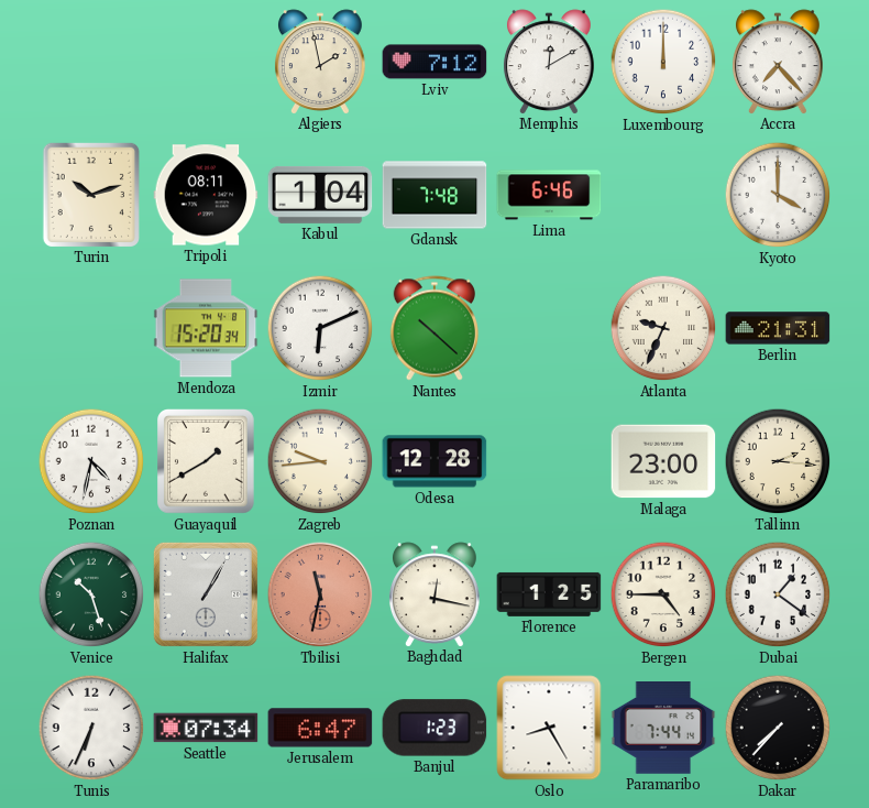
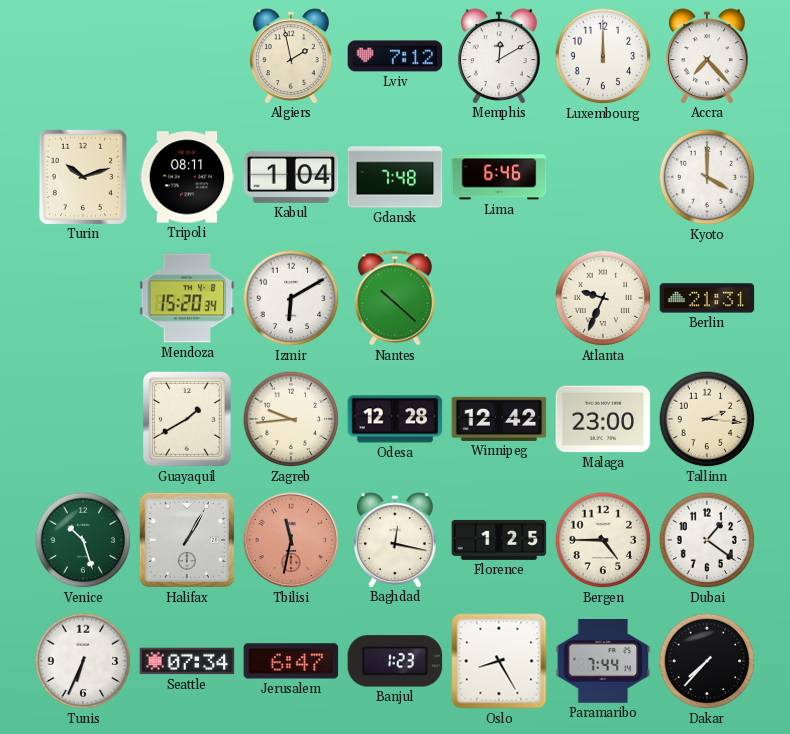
Izmir: 6:11 -> 6:10 (291, 298)
Poznan: 4:32 -> none (91, 461)
Winnipeg: none -> 12:42 (499, 419)
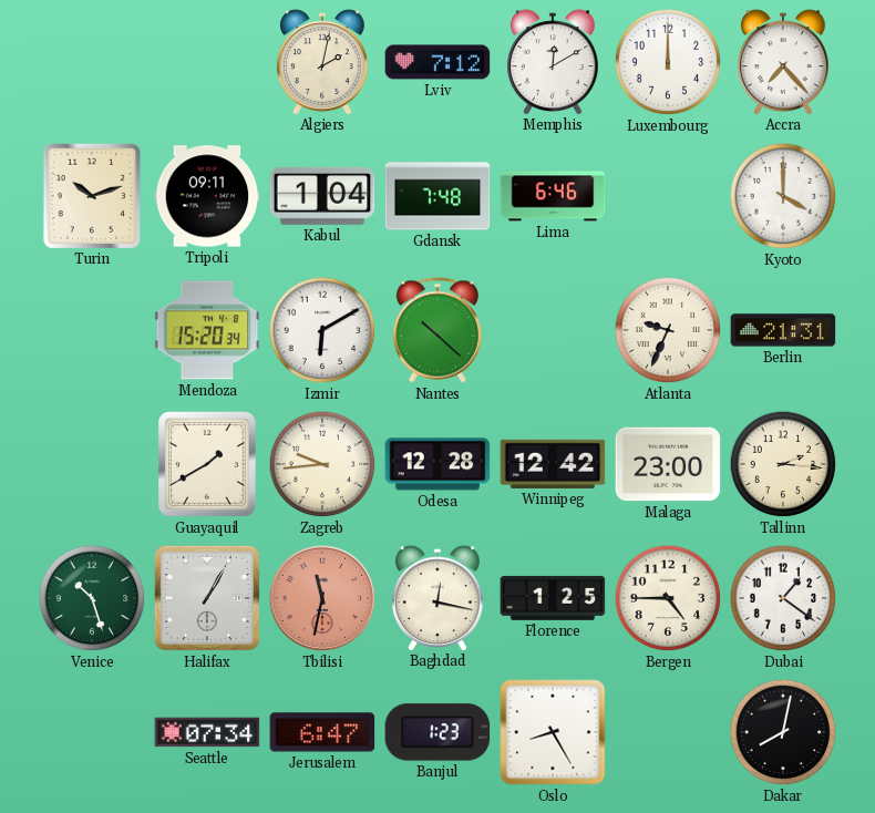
Algiers: 1:58 -> 2:02 (322, 62)
Tripoli: 08:11 -> 09:11 (207, 196)
Tunis: 6:34 -> none (83, 661)
Paramaribo: 7:44 -> none (603, 662)
Dakar: 7:37 -> 8:02 (783, 732)
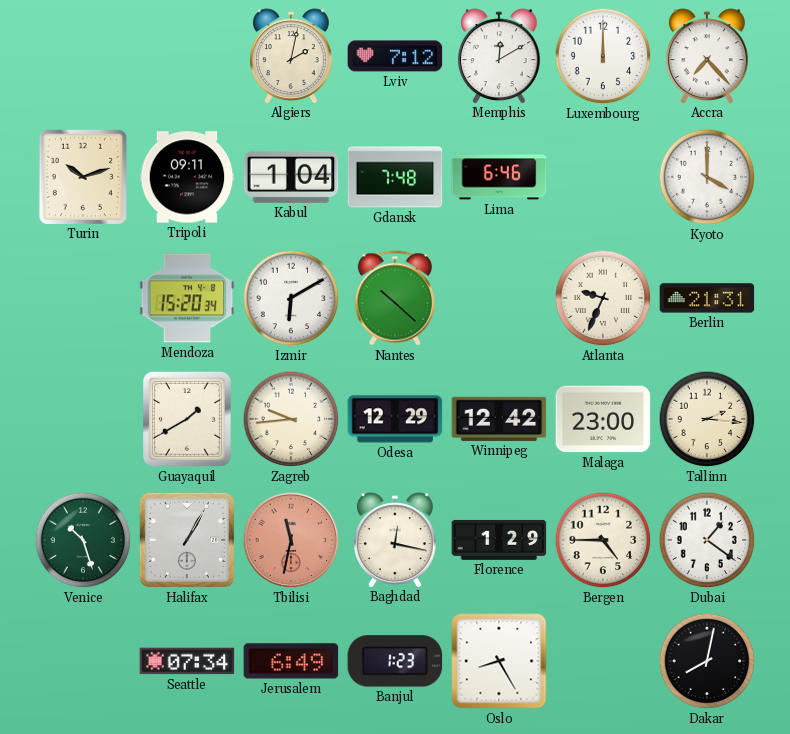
Odesa: 12:28 -> 12:29 (395, 419)
Florence: 1:25 -> 1:29 (499, 540)
Jerusalem: 6:47 -> 6:49 (291, 661)
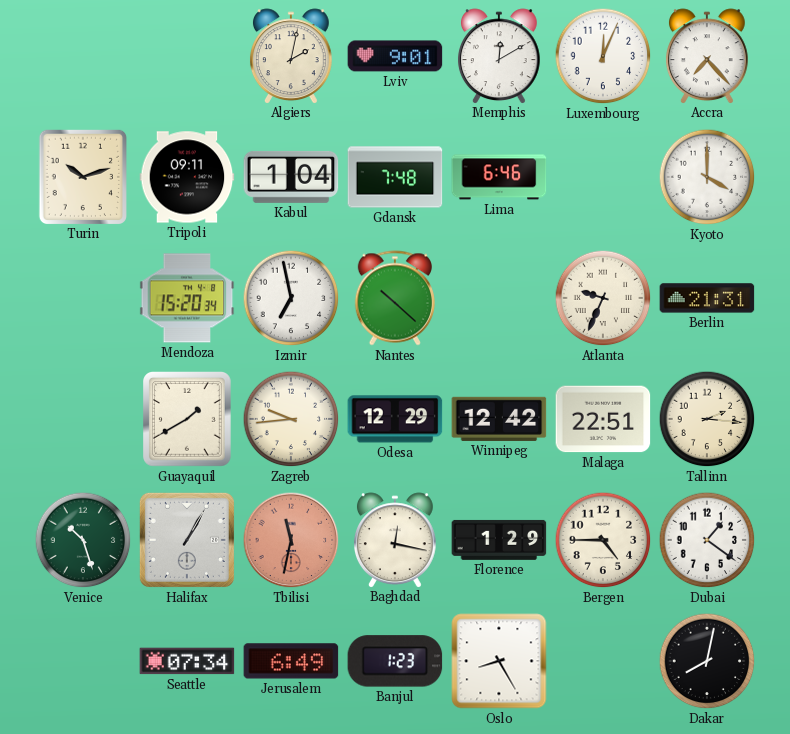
Lviv: 7:12 -> 9:01 (395, 56)
Luxembourg: 12:00 -> 12:04 (603, 56)
Izmir: 6:10 -> 6:58 (291, 298)
Malaga: 23:00 -> 22:51 (603, 419)
